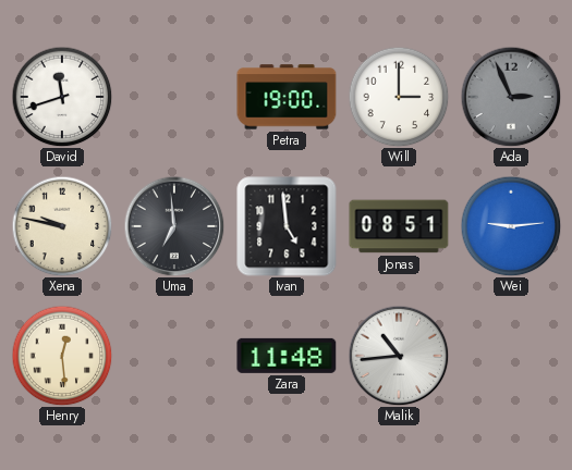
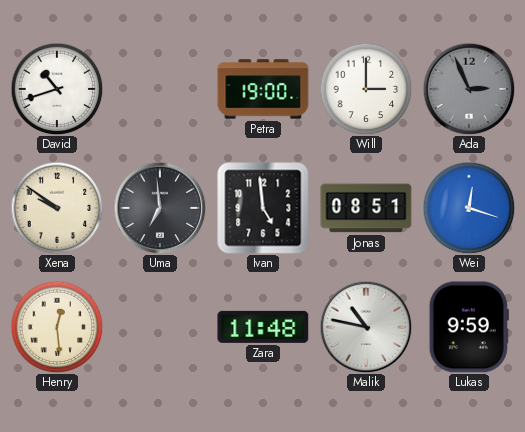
David: 11:42 -> 10:42 (57, 89)
Xena: 9:47 -> 9:51 (57, 208)
Wei: 9:14 -> 12:18 (469, 208)
Malik: 10:44 -> 10:47 (366, 327)
Lukas: none -> 9:59 (469, 327)
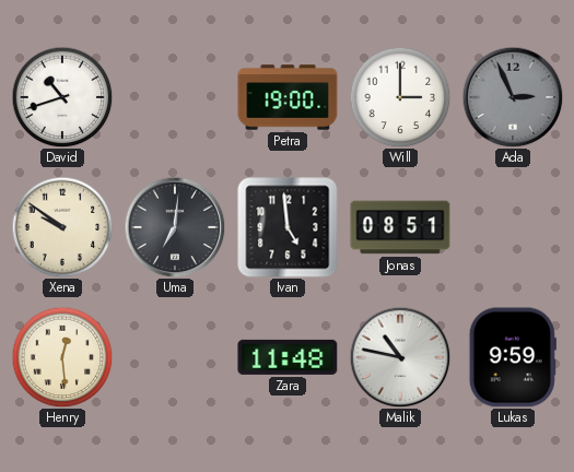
Uma: 6:59 -> 7:01 (175, 227)
Wei: 12:18 -> none (469, 208)
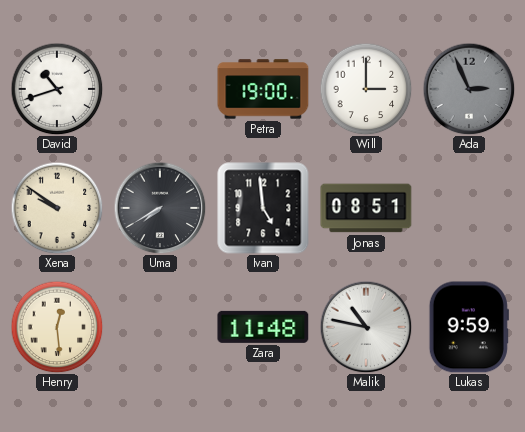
Uma: 7:01 -> 7:40 (160, 208)
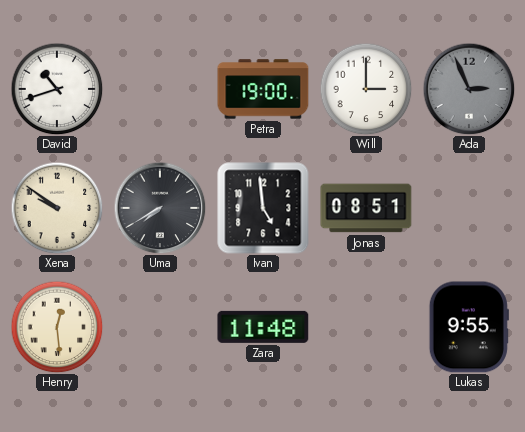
Malik: 10:47 -> none (366, 327)
Lukas: 9:59 -> 9:55 (469, 327)
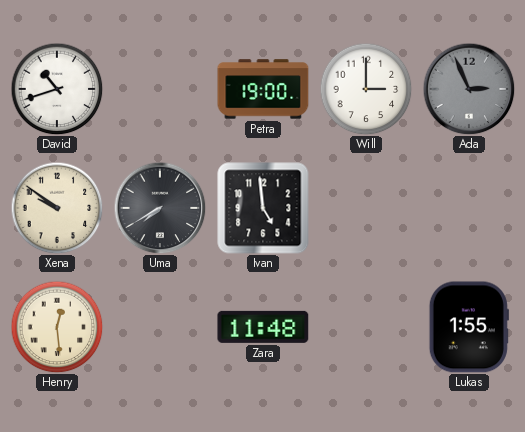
Jonas: 08:51 -> none (366, 208)
Lukas: 9:55 -> 1:55 (469, 327)
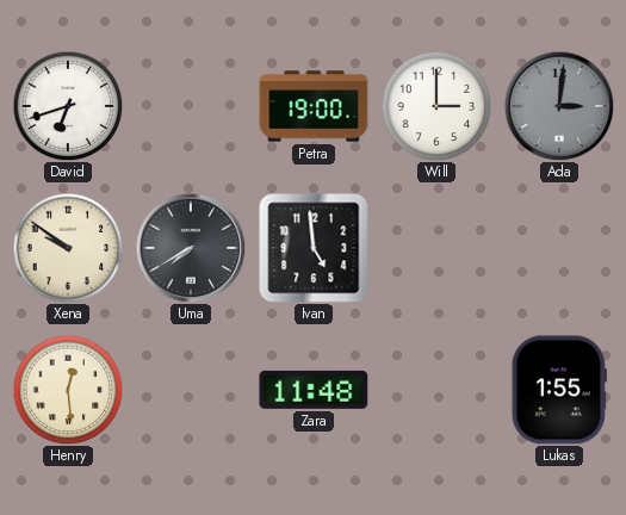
David: 10:42 -> 6:42 (68, 106)
Ada: 2:56 -> 3:01 (559, 106)
